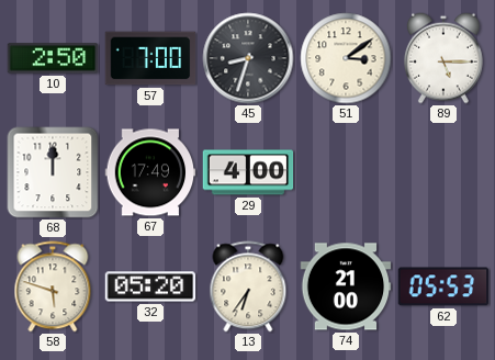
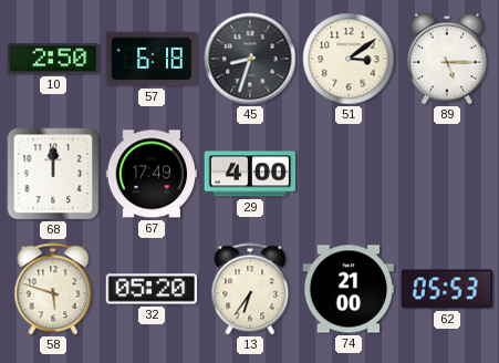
57: 7:00 -> 6:18 (152, 59)
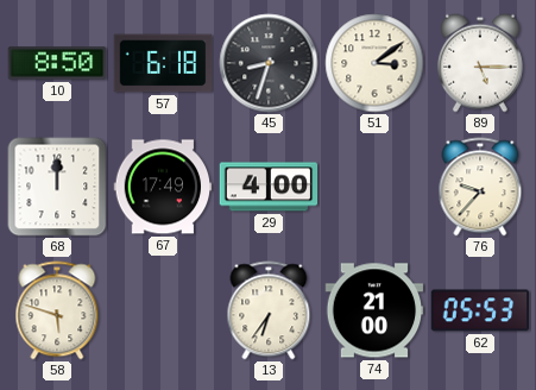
10: 2:50 -> 8:50 (57, 63)
76: none -> 9:37 (480, 187)
32: 05:20 -> none (152, 289)
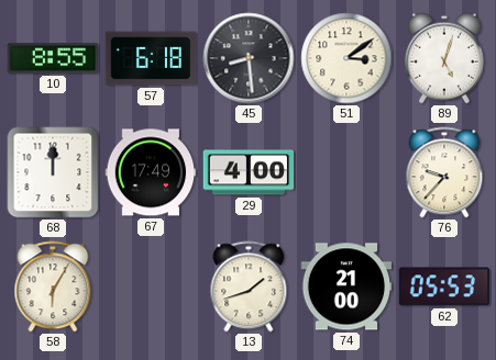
10: 8:50 -> 8:55 (53, 58)
45: 8:33 -> 8:29 (249, 58)
89: 5:15 -> 5:03 (444, 58)
58: 5:48 -> 6:05 (53, 286)
13: 6:36 -> 1:42 (249, 286)
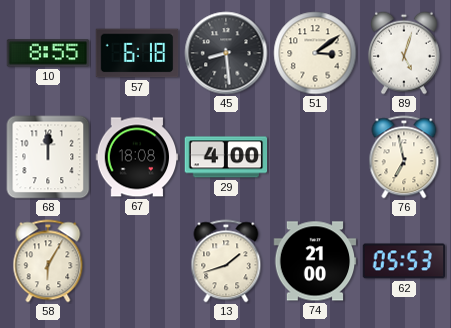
67: 17:49 -> 18:08 (137, 157)
76: 9:37 -> 6:58 (404, 157)
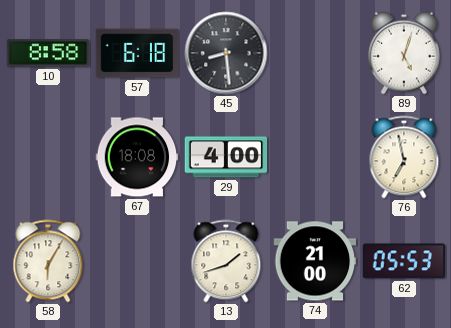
10: 8:55 -> 8:58 (48, 53)
51: 3:09 -> none (315, 53)
68: 12:00 -> none (48, 157)
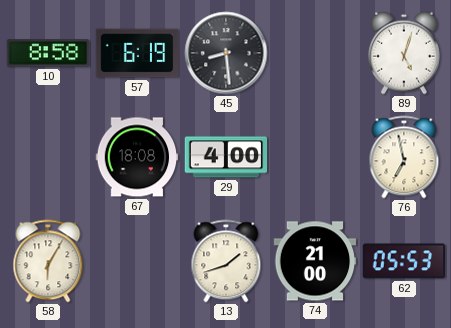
57: 6:18 -> 6:19 (137, 53)
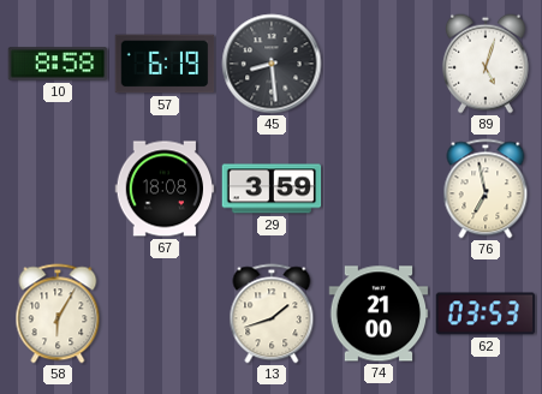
29: 4:00 -> 3:59 (272, 189)
62: 05:53 -> 03:53 (486, 314)
